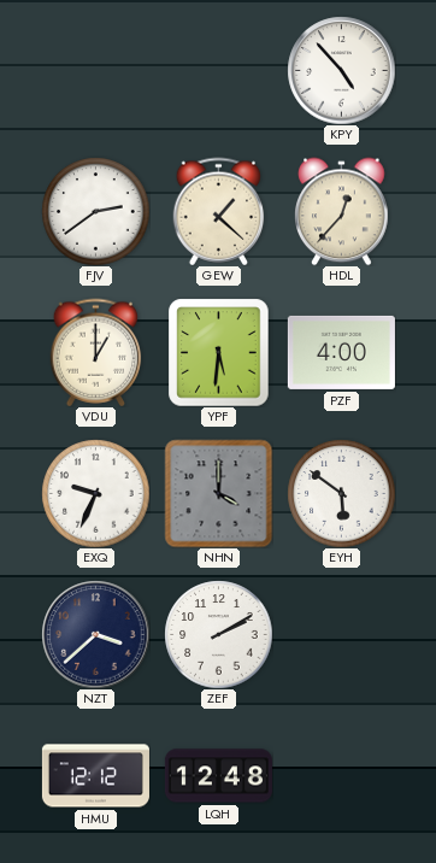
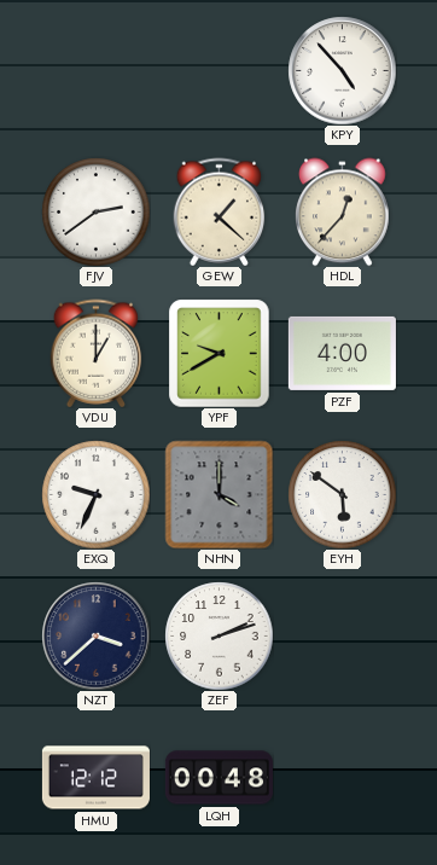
YPF: 5:31 -> 9:40 (220, 353)
ZEF: 2:10 -> 2:12 (218, 635)
LQH: 12:48 -> 00:48 (218, 778)
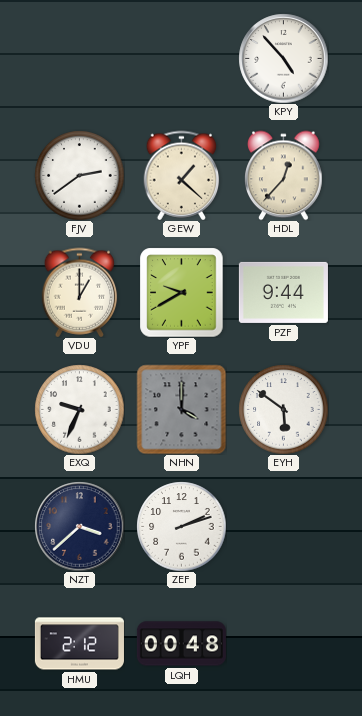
PZF: 4:00 -> 9:44 (283, 292)
HMU: 12:12 -> 2:12 (79, 644)
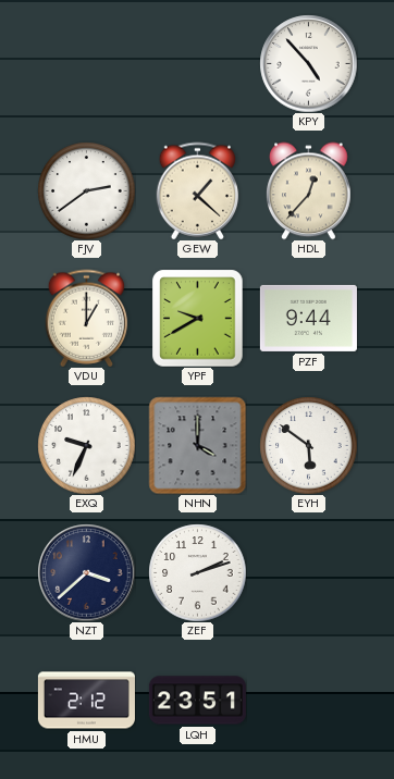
LQH: 00:48 -> 23:51 (197, 701)
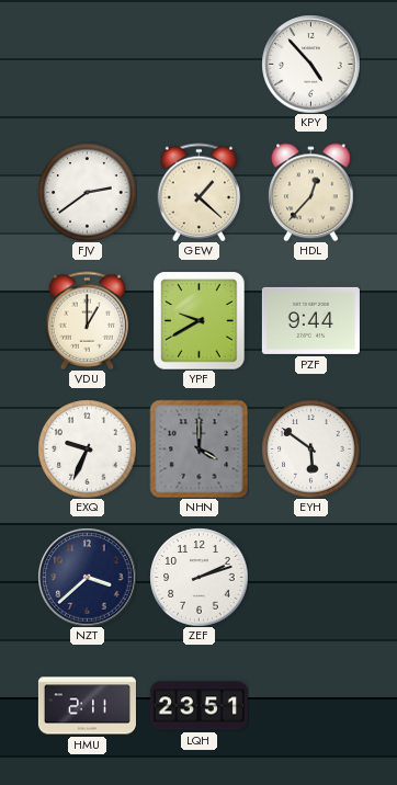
HMU: 2:12 -> 2:11 (87, 706)
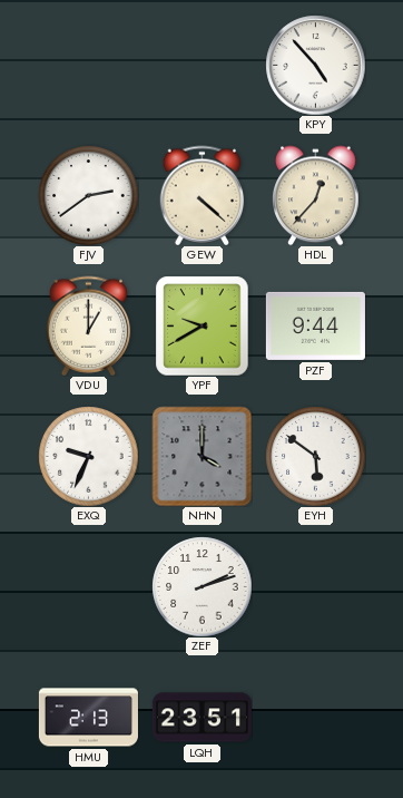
GEW: 1:22 -> 4:22 (203, 195)
NZT: 3:38 -> none (87, 577)
HMU: 2:11 -> 2:13 (88, 718)
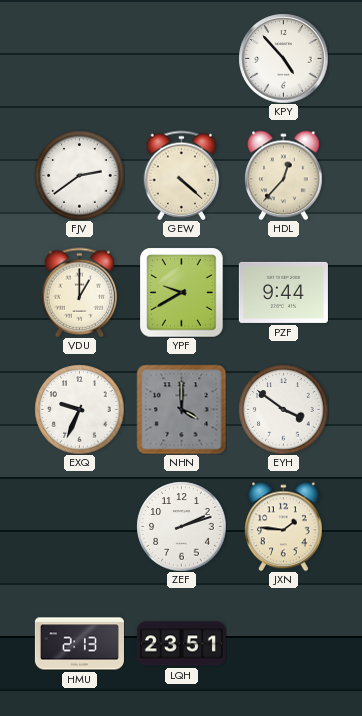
EYH: 5:51 -> 3:51 (283, 409)
JXN: none -> 1:46 (284, 526)
